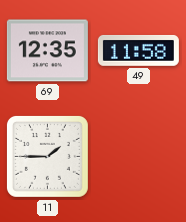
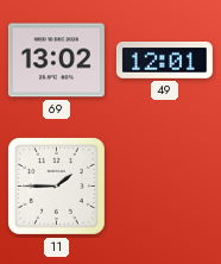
69: 12:35 -> 13:02 (56, 61)
49: 11:58 -> 12:01 (164, 61)
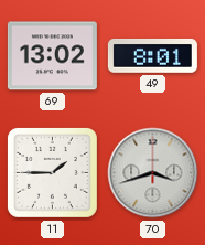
49: 12:01 -> 8:01 (152, 56)
70: none -> 3:42 (153, 173)
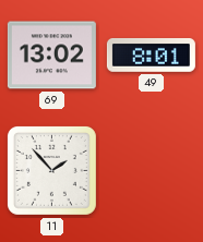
11: 1:45 -> 1:53 (51, 170)
70: 3:42 -> none (153, 173)
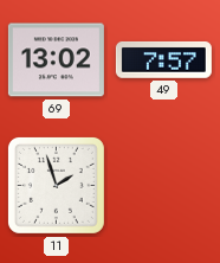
49: 8:01 -> 7:57 (163, 60)
11: 1:53 -> 1:57 (56, 185)
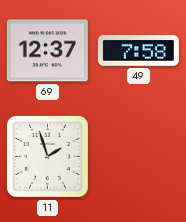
69: 13:02 -> 12:37 (47, 51)
49: 7:57 -> 7:58 (138, 51)
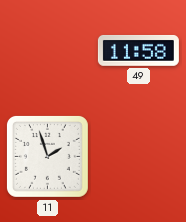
69: 12:37 -> none (47, 51)
49: 7:58 -> 11:58 (138, 51)
